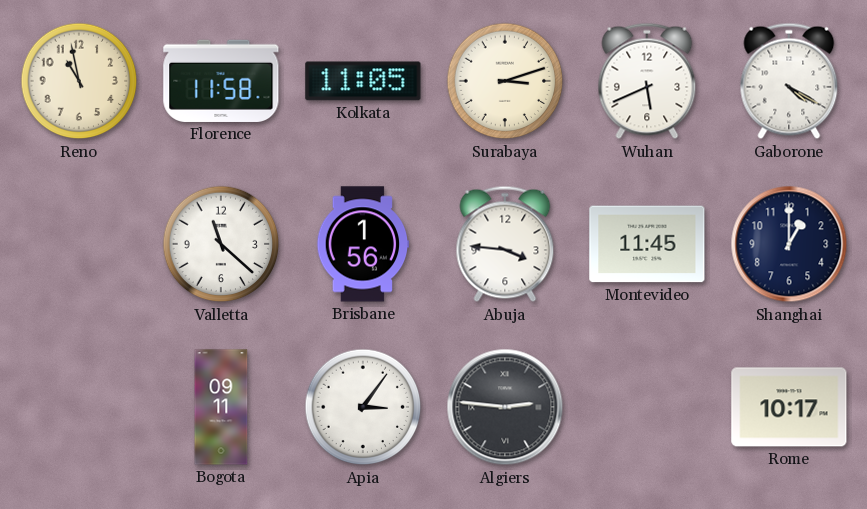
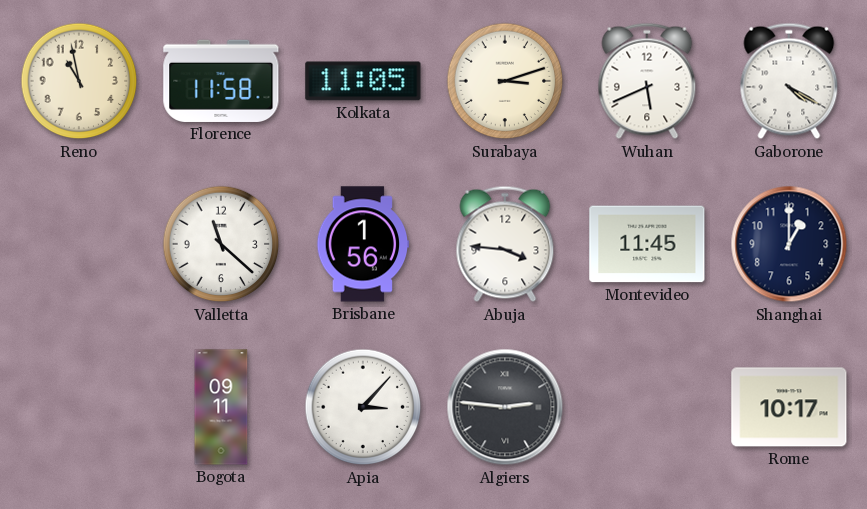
Apia: 3:06 -> 3:07 (363, 407)
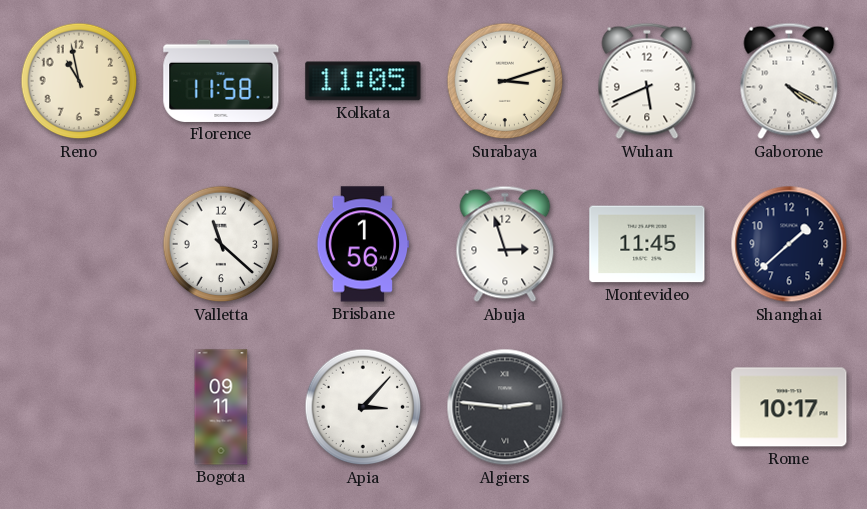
Abuja: 3:46 -> 2:57 (505, 244)
Shanghai: 1:00 -> 1:38 (789, 244)
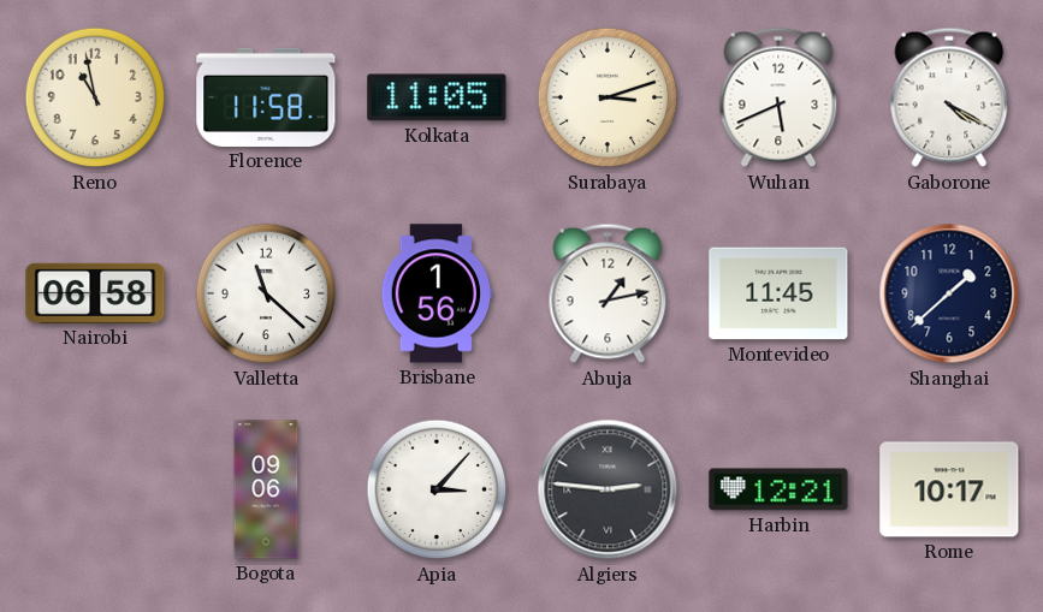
Nairobi: none -> 06:58 (95, 293)
Abuja: 2:57 -> 1:13 (608, 293)
Bogota: 09:11 -> 09:06 (266, 489)
Harbin: none -> 12:21 (778, 489)
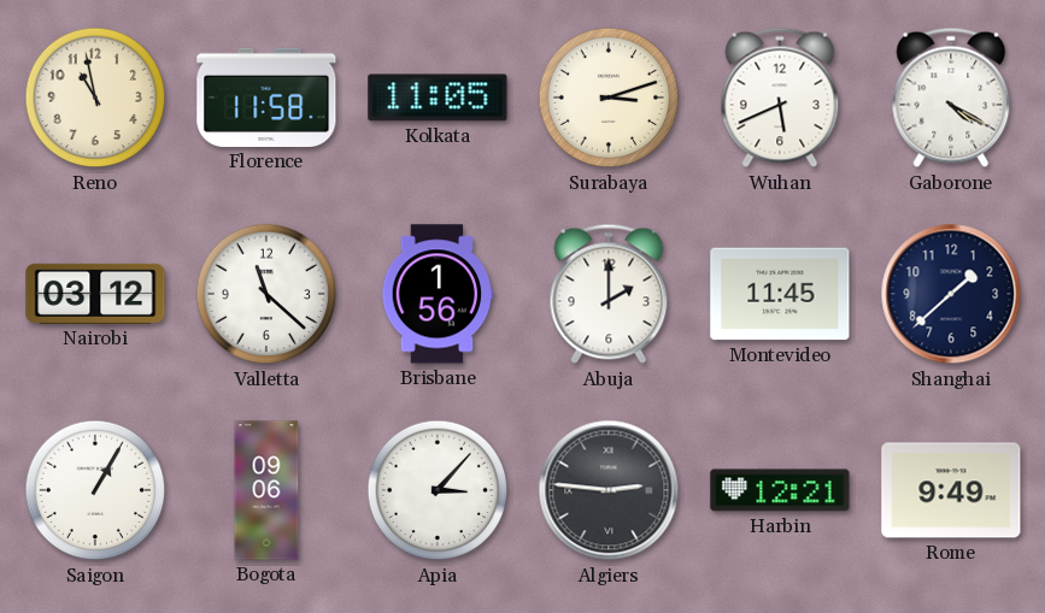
Nairobi: 06:58 -> 03:12 (95, 294)
Abuja: 1:13 -> 2:00 (609, 294)
Saigon: none -> 1:05 (95, 490)
Rome: 10:17 -> 9:49 (951, 490)
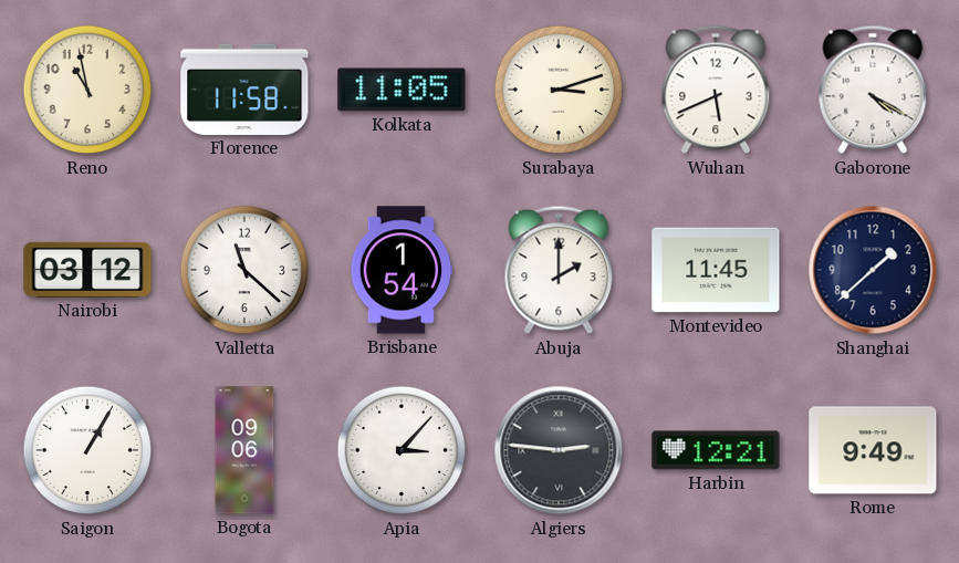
Brisbane: 1:56 -> 1:54 (402, 270)
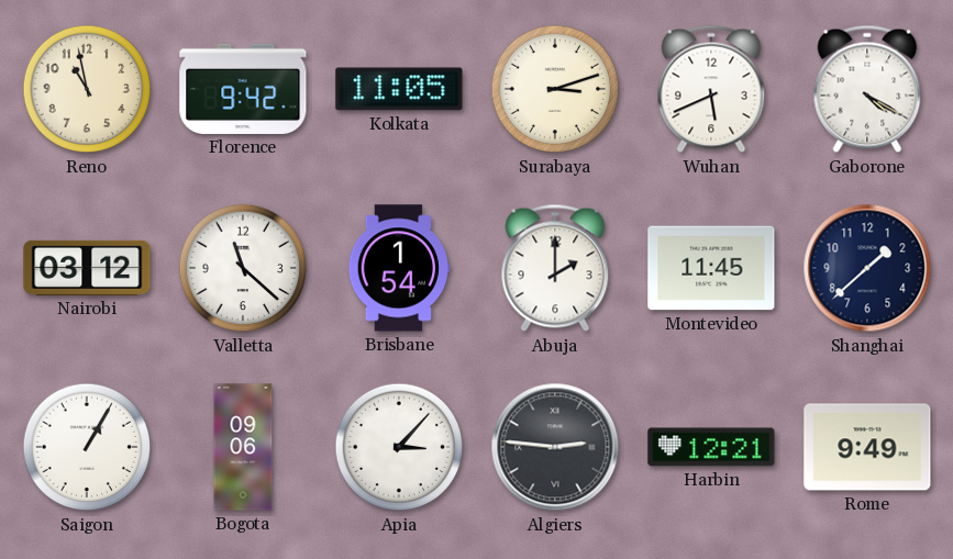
Florence: 11:58 -> 9:42 (243, 89)
